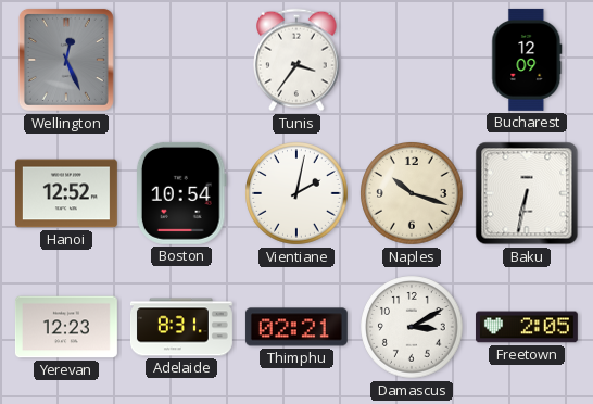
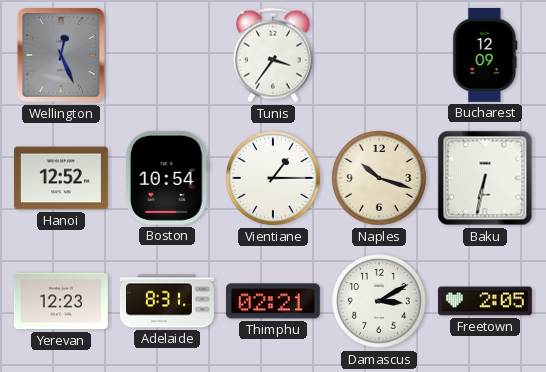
Vientiane: 2:02 -> 1:15 (273, 178)
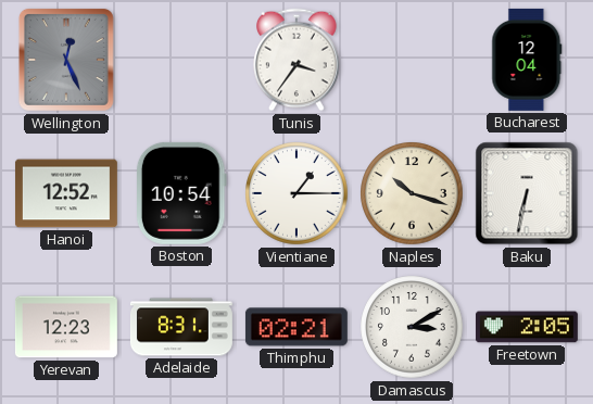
Bucharest: 12:09 -> 12:04 (527, 60)
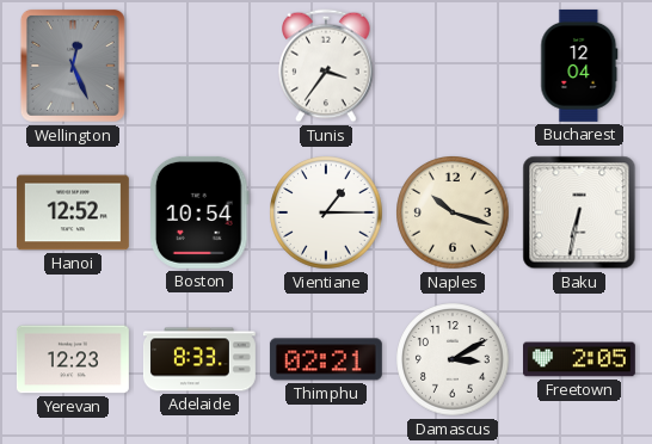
Adelaide: 8:31 -> 8:33 (199, 359)
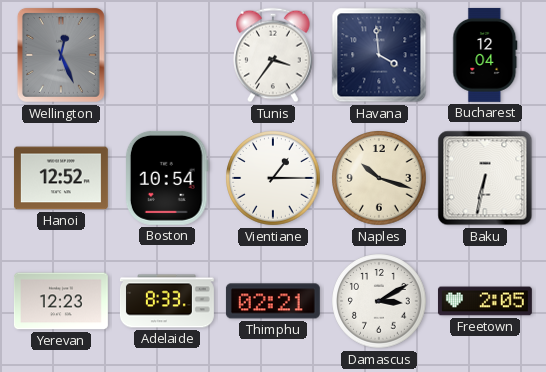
Havana: none -> 3:59 (379, 55)
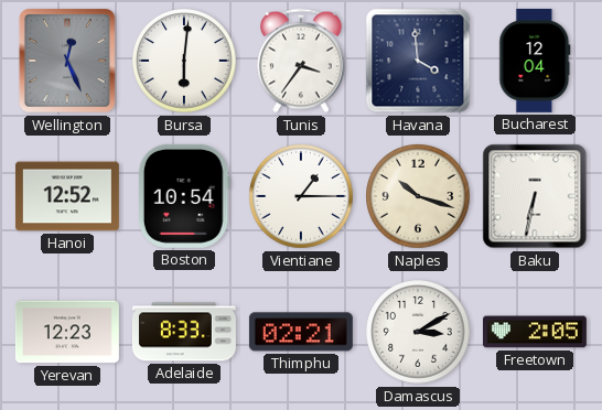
Bursa: none -> 6:01 (184, 61)
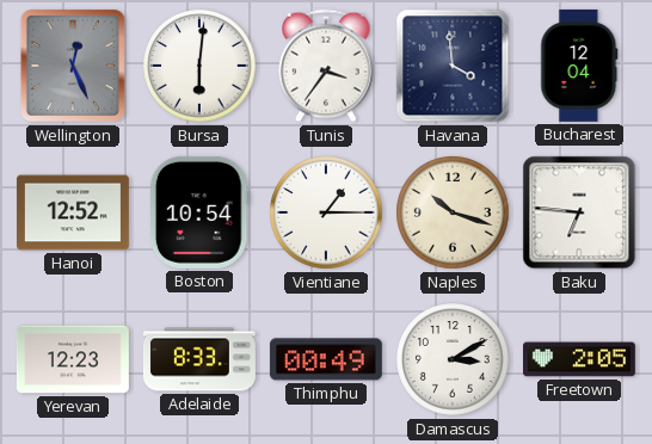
Baku: 6:32 -> 6:46 (579, 212)
Thimphu: 02:21 -> 00:49 (326, 359)
